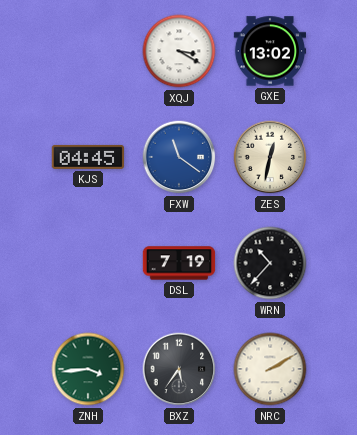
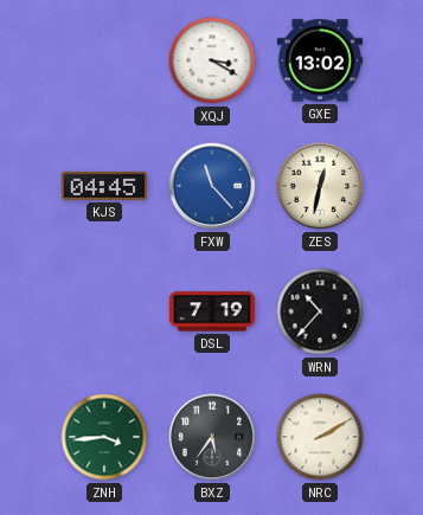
FXW: 11:21 -> 11:23 (212, 186)
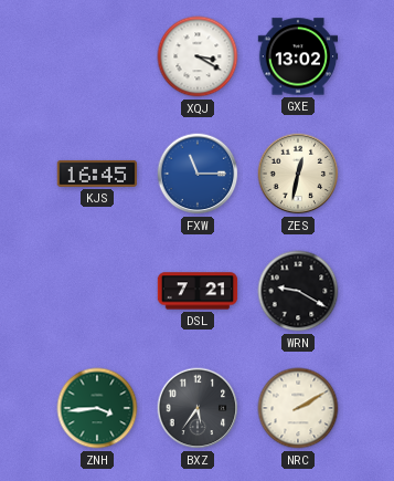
KJS: 04:45 -> 16:45 (97, 174)
FXW: 11:23 -> 11:15 (198, 174)
DSL: 7:19 -> 7:21 (198, 291)
WRN: 10:37 -> 9:20 (298, 291)
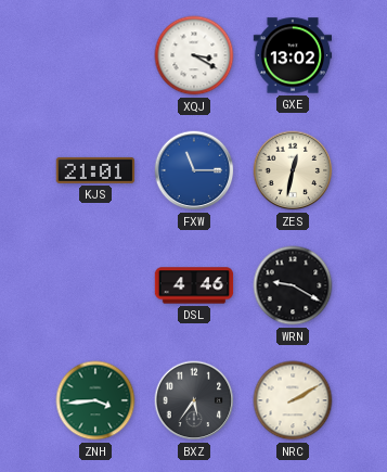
KJS: 16:45 -> 21:01 (95, 170)
DSL: 7:21 -> 4:46 (194, 285)
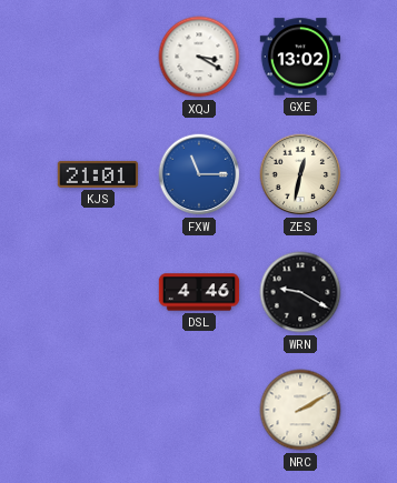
ZNH: 3:44 -> none (95, 400)
BXZ: 5:36 -> none (194, 400)
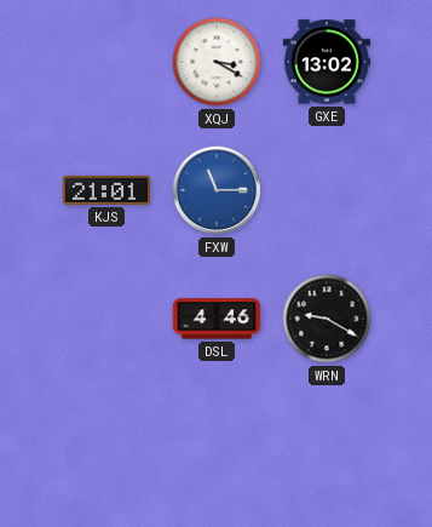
ZES: 12:32 -> none (300, 174)
NRC: 2:10 -> none (300, 410)
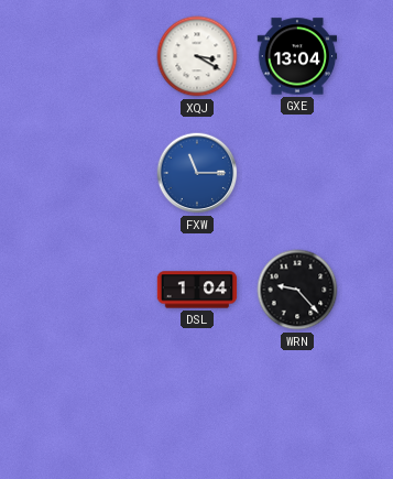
GXE: 13:02 -> 13:04 (297, 56)
KJS: 21:01 -> none (106, 190)
DSL: 4:46 -> 1:04 (197, 290)
WRN: 9:20 -> 9:23 (297, 290)
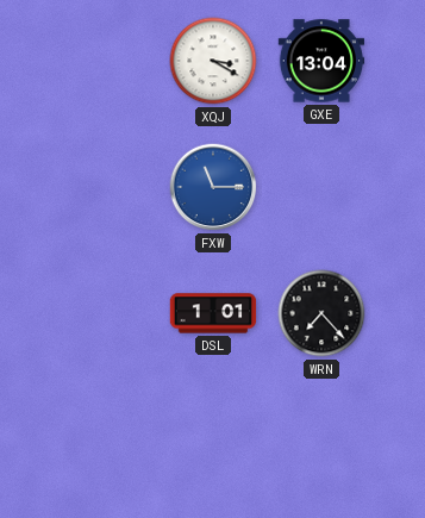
DSL: 1:04 -> 1:01 (213, 313)
WRN: 9:23 -> 7:23 (321, 313)
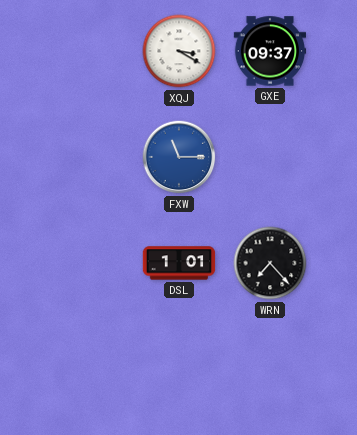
GXE: 13:04 -> 09:37 (270, 51)
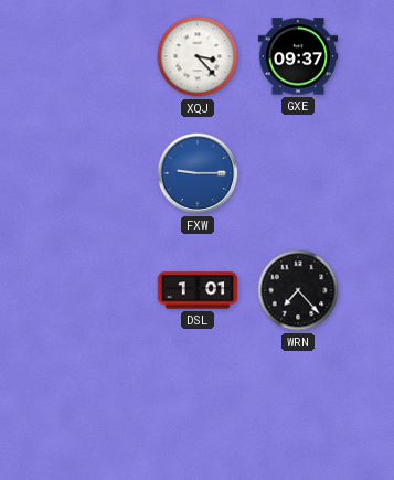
XQJ: 3:20 -> 3:23 (198, 56)
FXW: 11:15 -> 9:15 (198, 173)
